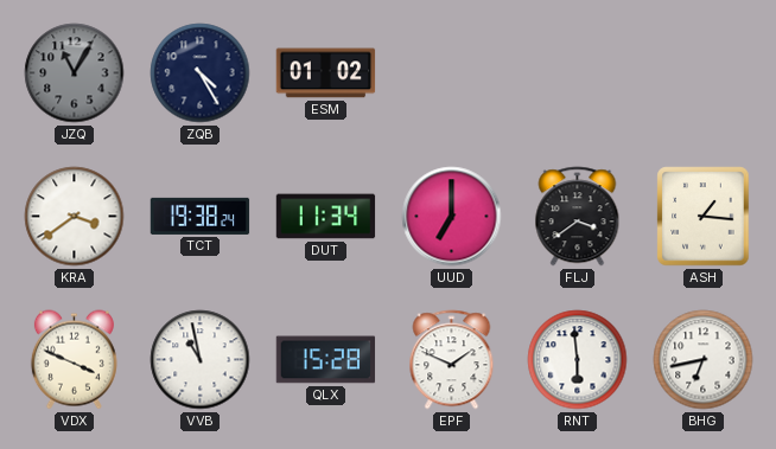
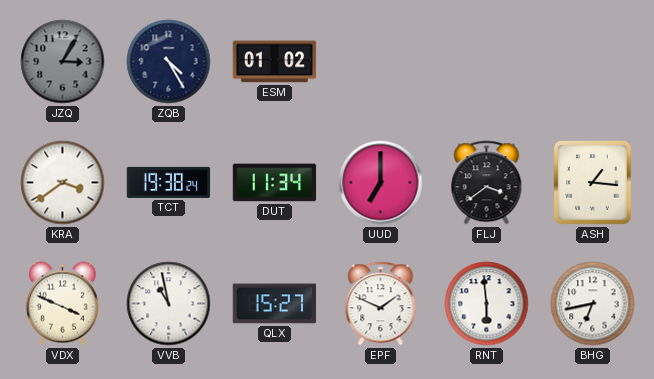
JZQ: 11:05 -> 3:05 (63, 62)
QLX: 15:28 -> 15:27 (275, 304)
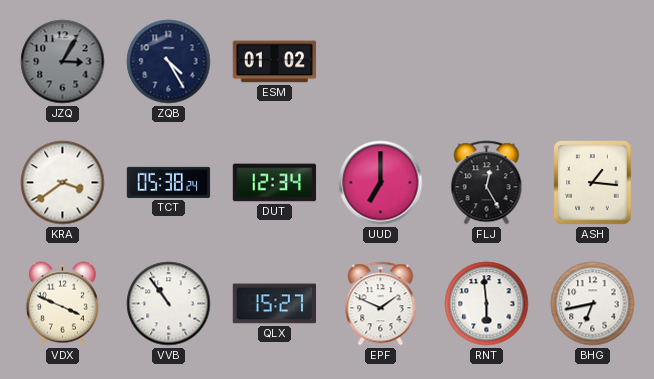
TCT: 19:38 -> 05:38 (169, 182)
DUT: 11:34 -> 12:34 (275, 183)
FLJ: 3:39 -> 12:25 (487, 183)
VVB: 10:58 -> 10:54 (169, 304)
